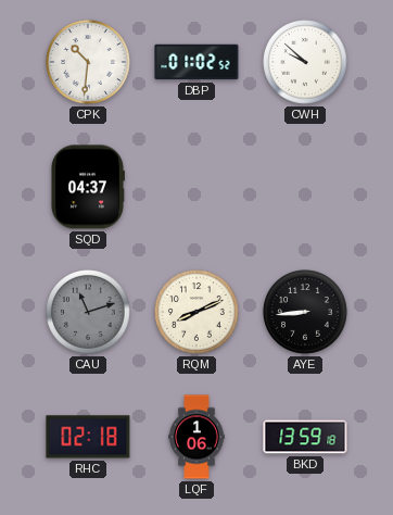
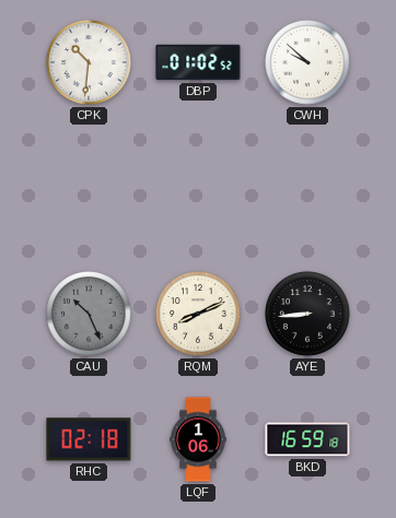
SQD: 04:37 -> none (87, 187)
CAU: 11:12 -> 10:26 (89, 314)
BKD: 13:59 -> 16:59 (307, 439)
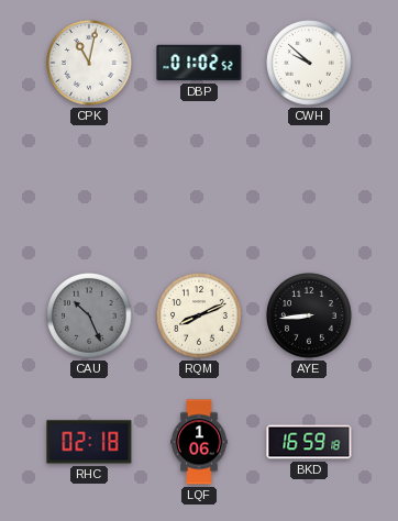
CPK: 10:31 -> 11:02 (89, 63)
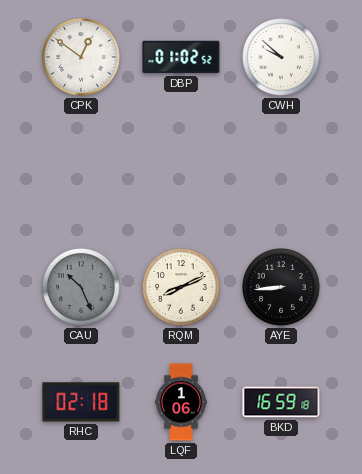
CPK: 11:02 -> 12:51 (81, 57)
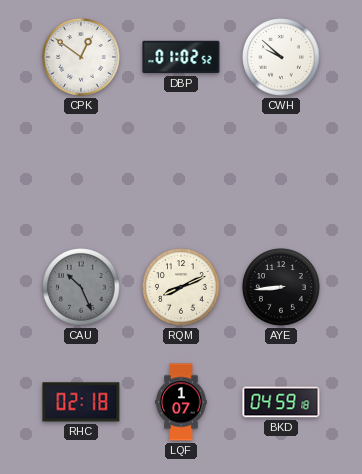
LQF: 1:06 -> 1:07 (181, 402)
BKD: 16:59 -> 04:59 (281, 402)
